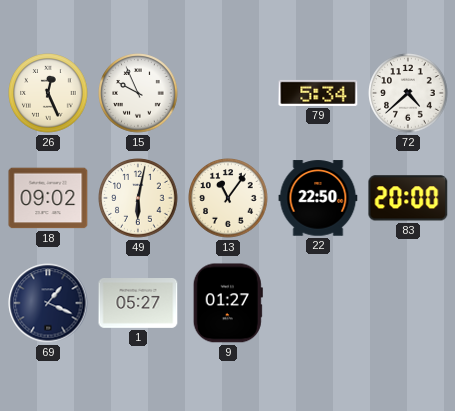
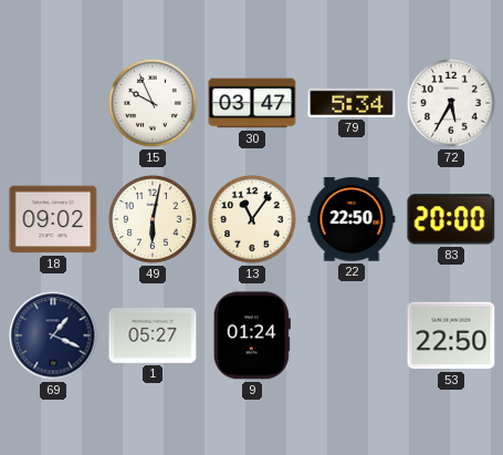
26: 12:26 -> none (48, 93)
30: none -> 03:47 (252, 103)
72: 4:38 -> 5:35 (451, 103)
9: 01:27 -> 01:24 (252, 335)
53: none -> 22:50 (451, 335)
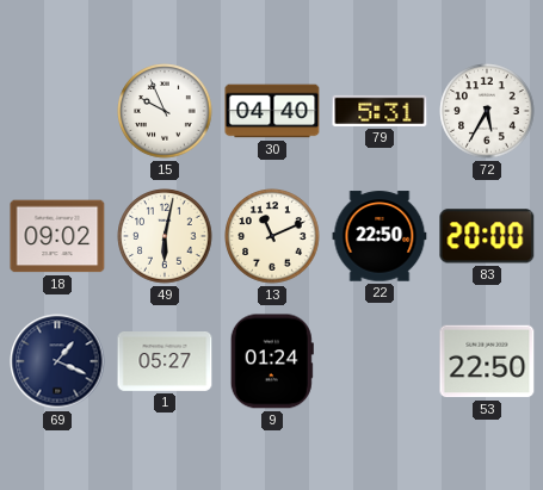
30: 03:47 -> 04:40 (272, 111)
79: 5:34 -> 5:31 (380, 111)
13: 11:06 -> 11:11 (272, 236)
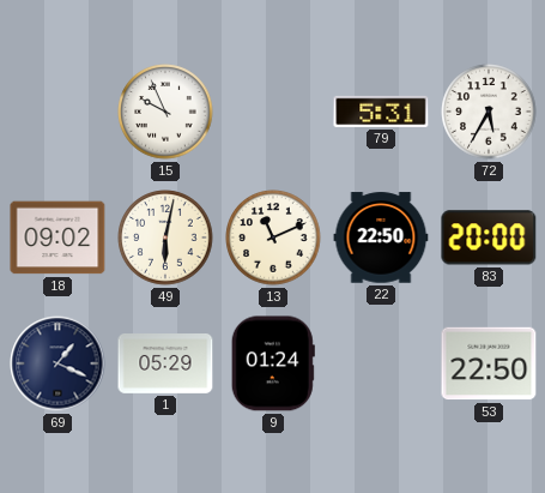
30: 04:40 -> none (272, 111)
1: 05:27 -> 05:29 (165, 365)
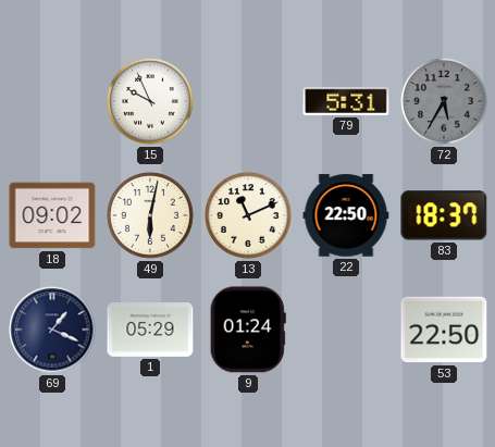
72 dial: white -> grey (444, 101)
83: 20:00 -> 18:37 (444, 215)
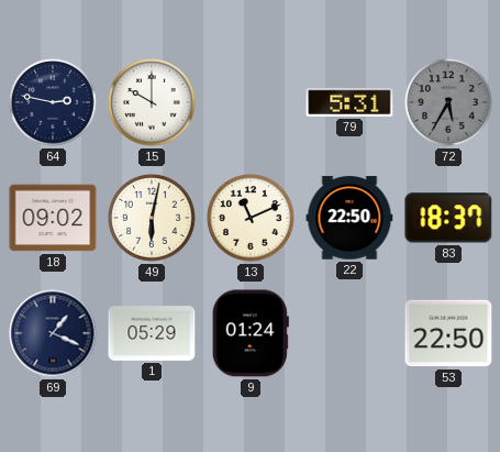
64: none -> 2:47 (53, 102)
15: 9:56 -> 10:00 (152, 102)
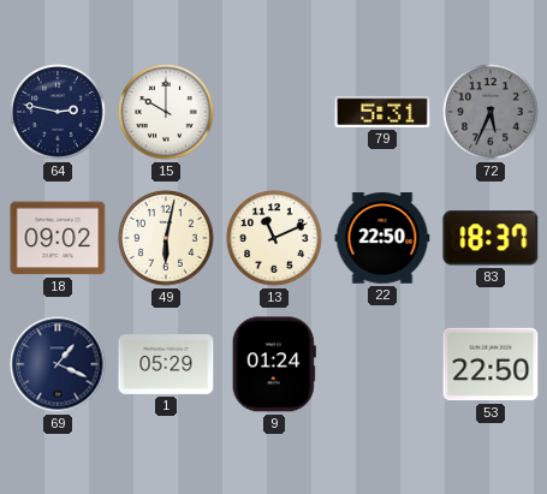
72: 5:35 -> 5:34 (490, 112)
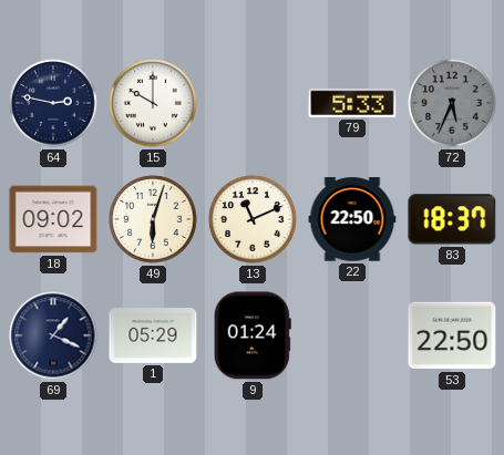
79: 5:31 -> 5:33 (352, 103)
49: 6:02 -> 6:03 (153, 219)
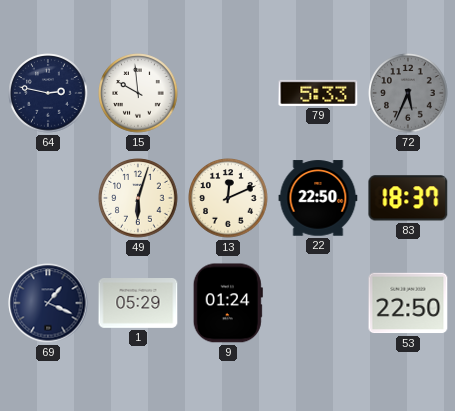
15: 10:00 -> 9:59 (138, 93)
18: 09:02 -> none (53, 219)
13: 11:11 -> 12:11 (228, 198)
